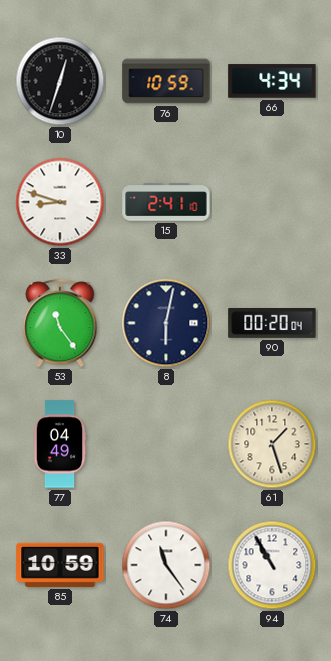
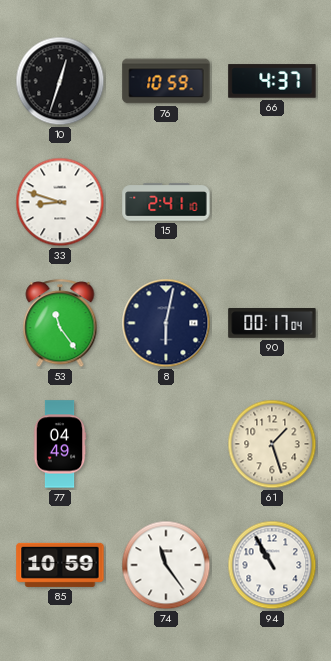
66: 4:34 -> 4:37 (272, 81)
90: 00:20 -> 00:17 (272, 324)
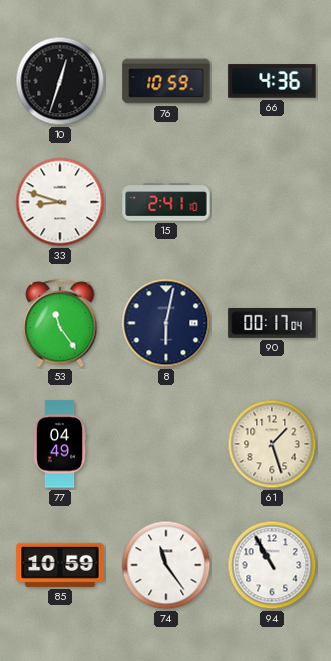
66: 4:37 -> 4:36 (272, 81)
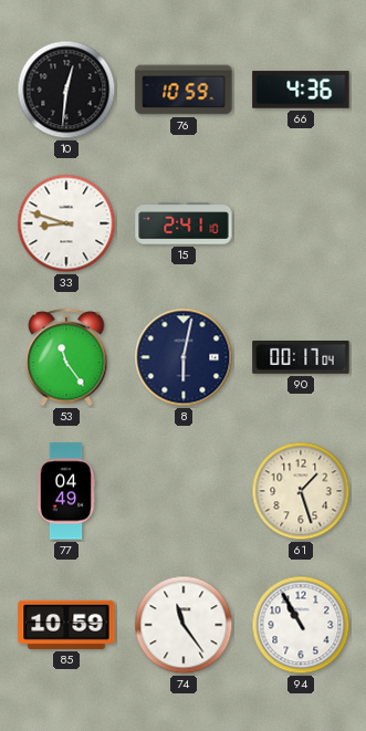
10: 12:33 -> 12:31 (66, 90)
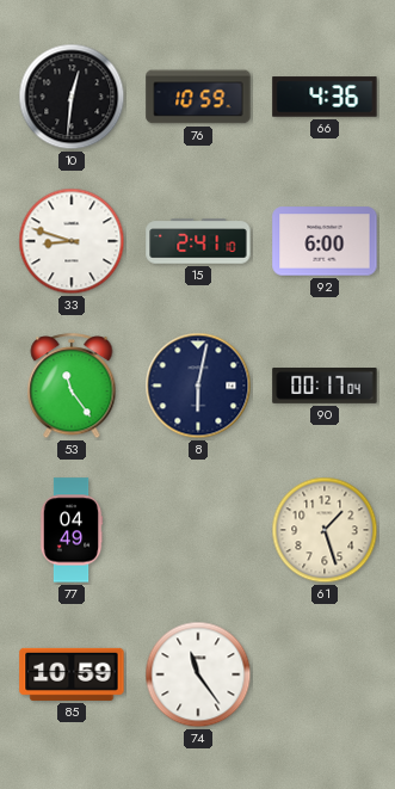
92: none -> 6:00 (325, 241)
94: 10:55 -> none (301, 625)
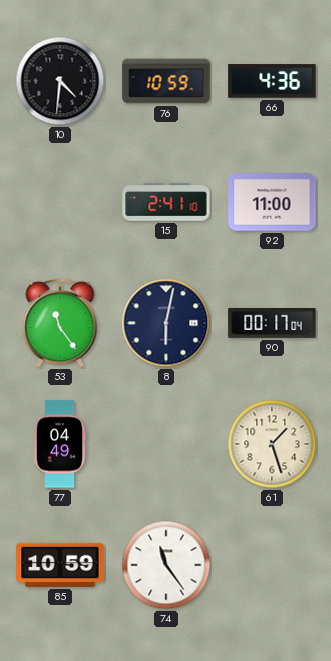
10: 12:31 -> 4:31 (60, 81)
33: 8:48 -> none (72, 241)
92: 6:00 -> 11:00 (272, 202)
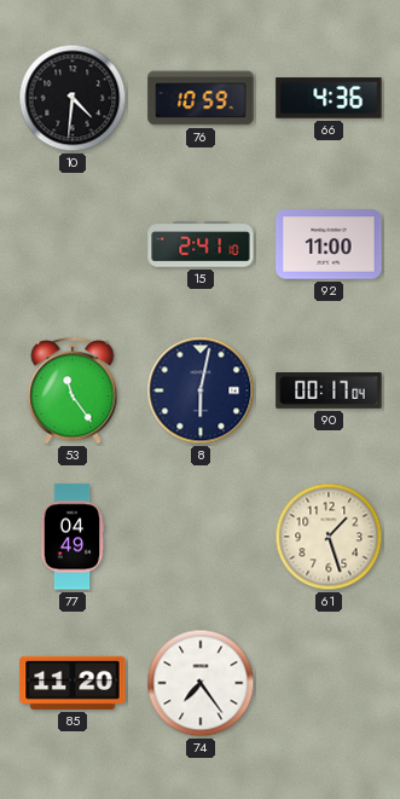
85: 10:59 -> 11:20 (73, 683)
74: 11:24 -> 7:24 (201, 683)
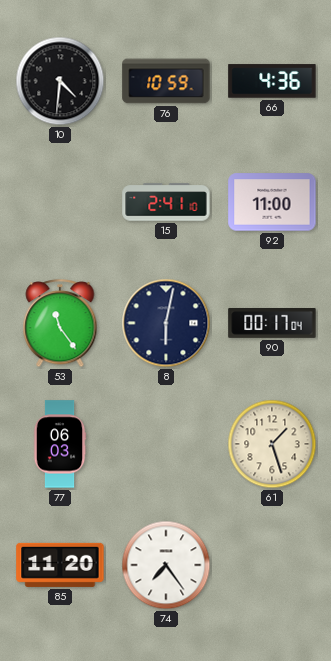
77: 04:49 -> 06:03 (60, 444)
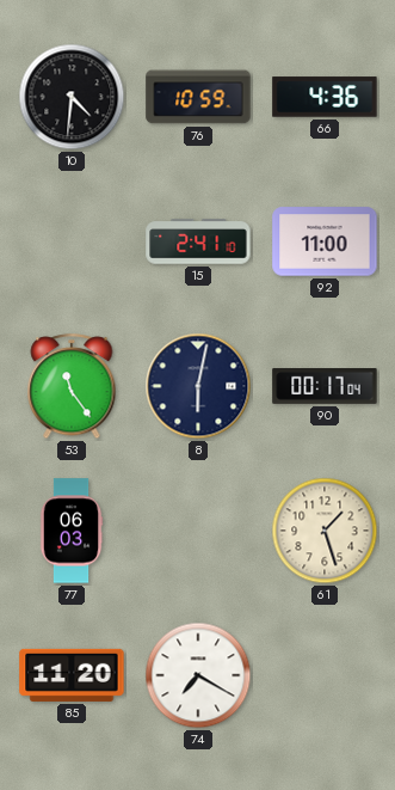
74: 7:24 -> 7:20 (198, 675)
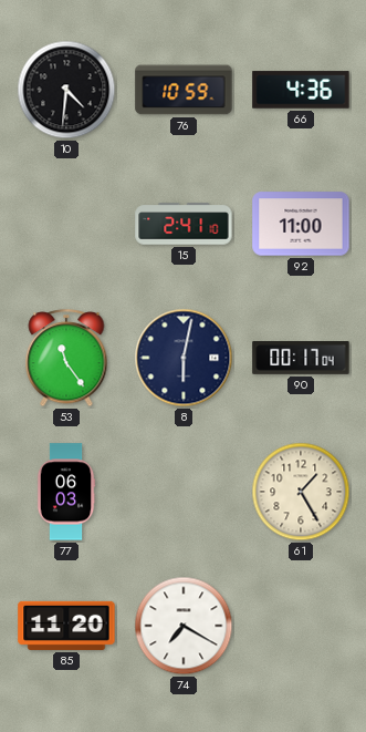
61: 1:27 -> 1:25 (301, 492)
